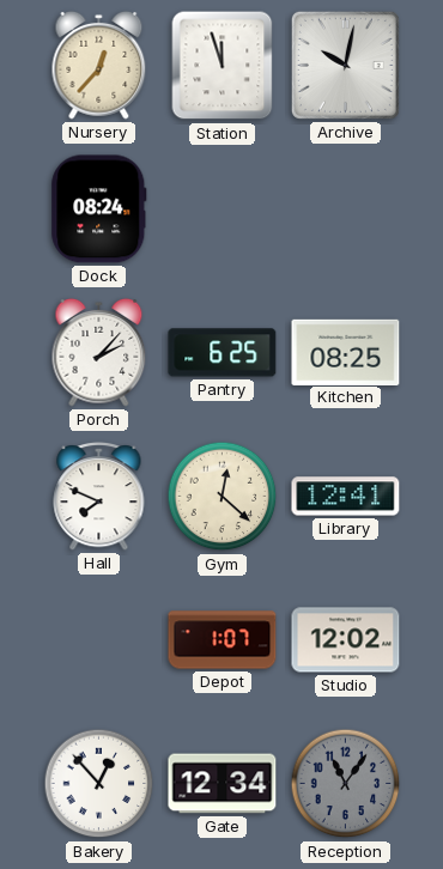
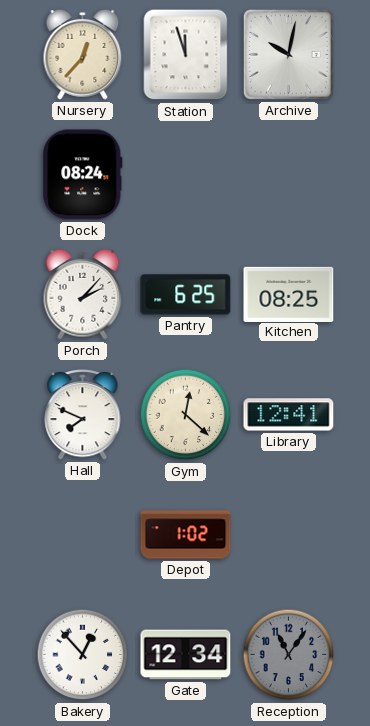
Depot: 1:07 -> 1:02 (186, 535)
Studio: 12:02 -> none (346, 640)
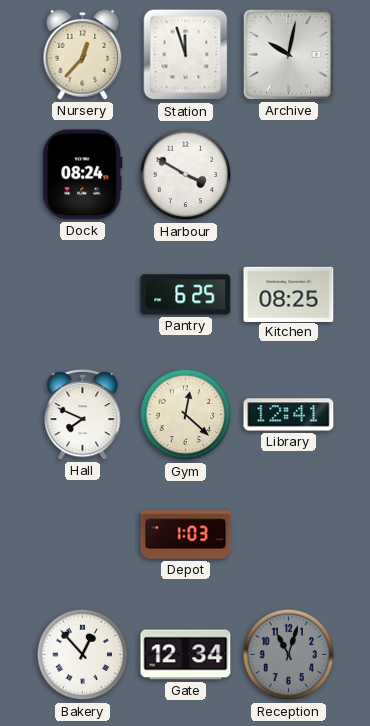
Harbour: none -> 3:50 (186, 175)
Porch: 2:07 -> none (83, 294)
Depot: 1:02 -> 1:03 (186, 535)
Reception: 11:06 -> 11:03 (289, 655)
